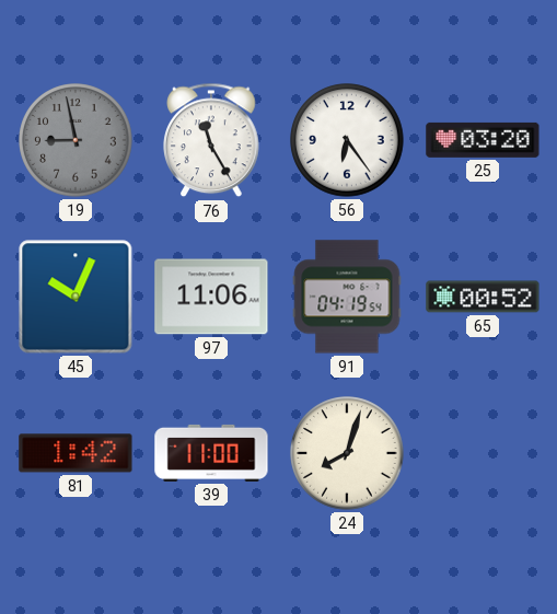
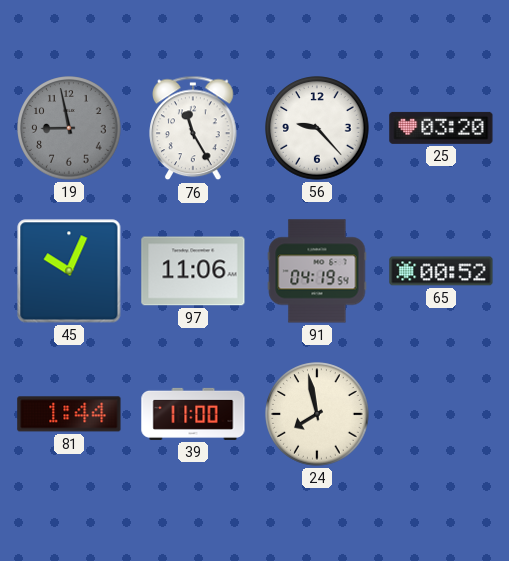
56: 6:24 -> 9:23 (317, 128)
81: 1:42 -> 1:44 (69, 414)
24: 8:03 -> 7:58 (317, 414)
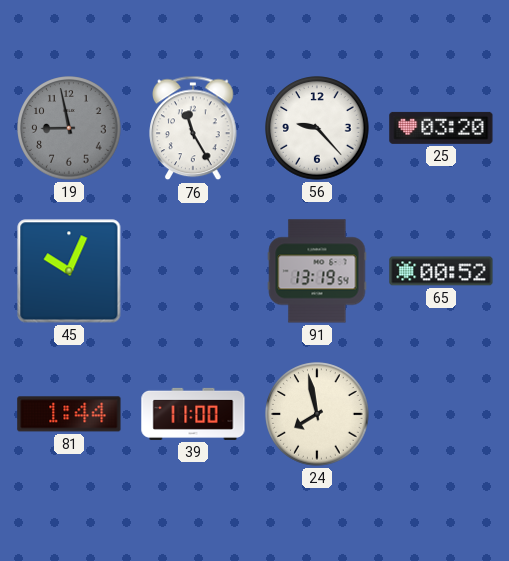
97: 11:06 -> none (193, 271)
91: 04:19 -> 13:19 (317, 271)
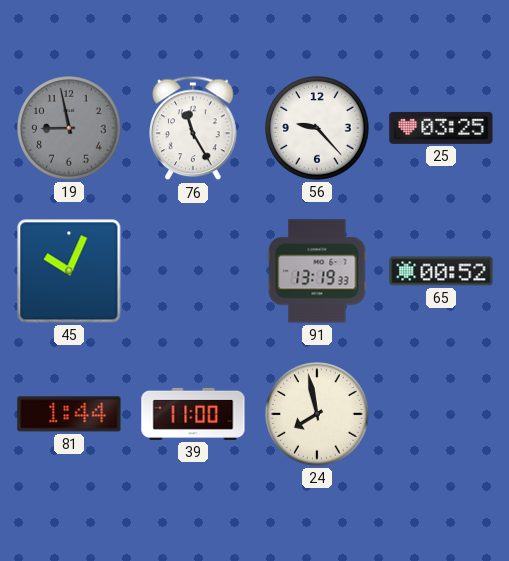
25: 03:20 -> 03:25 (441, 128)
91: 13:19:54 -> 13:19:33 (317, 271)
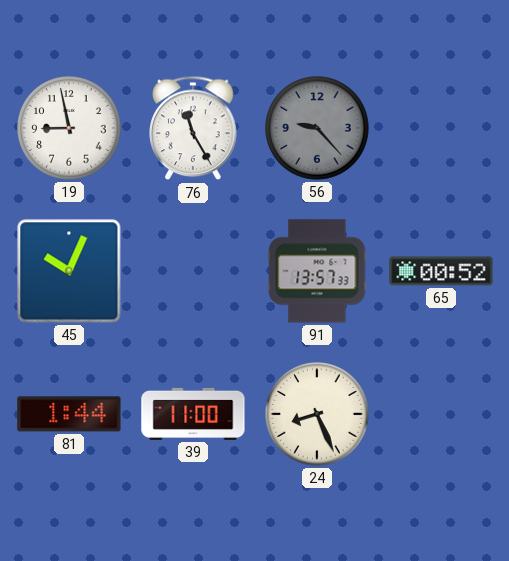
19 dial: grey -> white (69, 128)
56 dial: white -> grey (317, 128)
25: 03:25 -> none (441, 128)
91: 13:19 -> 13:57 (317, 271)
24: 7:58 -> 8:26 (317, 414)
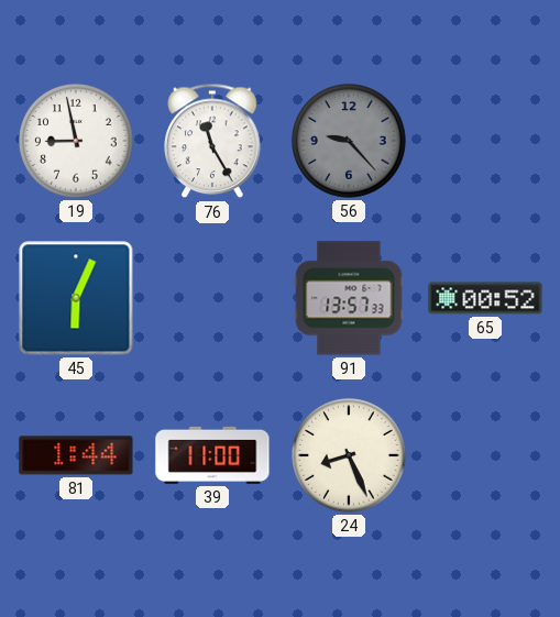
45: 10:04 -> 6:04 (76, 298)
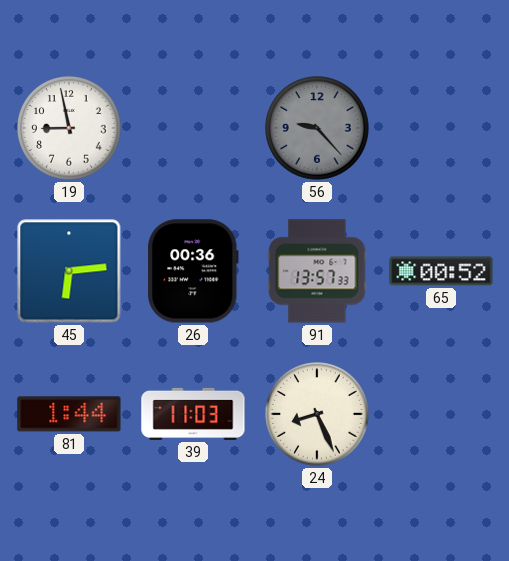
76: 11:25 -> none (212, 141)
45: 6:04 -> 6:14 (69, 271)
26: none -> 00:36 (194, 271)
39: 11:00 -> 11:03 (193, 414)
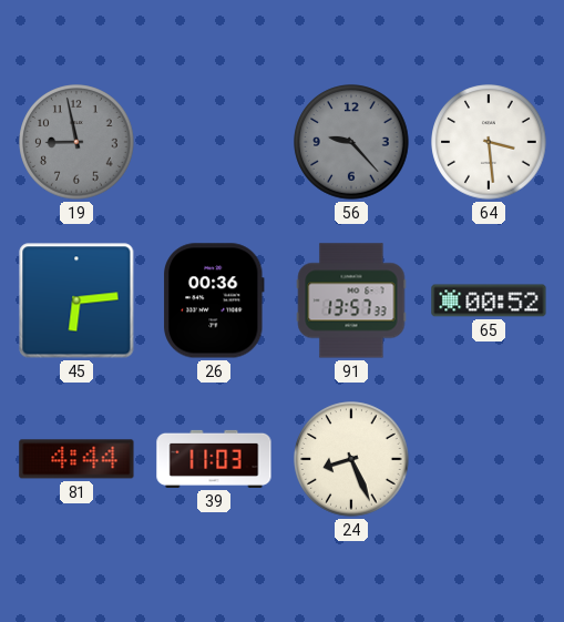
19 dial: white -> grey (76, 142)
64: none -> 3:29 (489, 142)
81: 1:44 -> 4:44 (76, 459)
